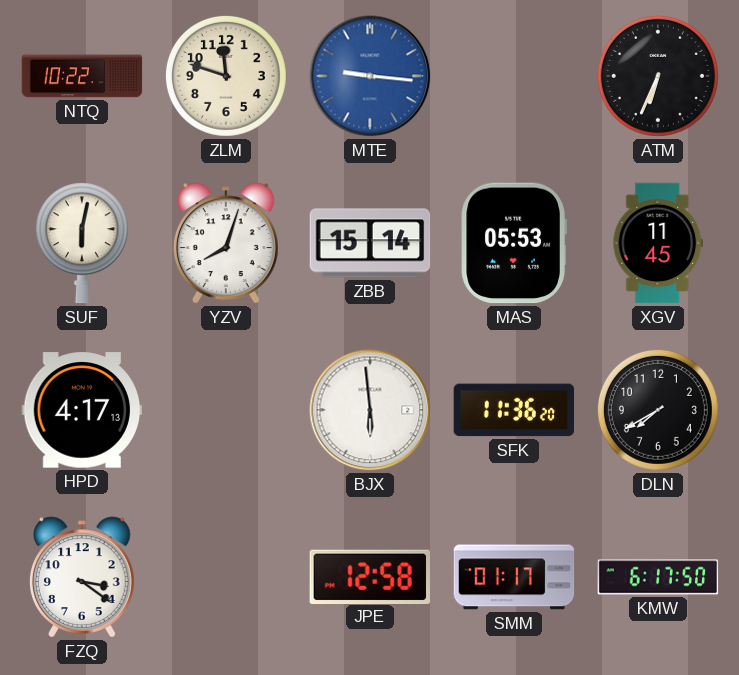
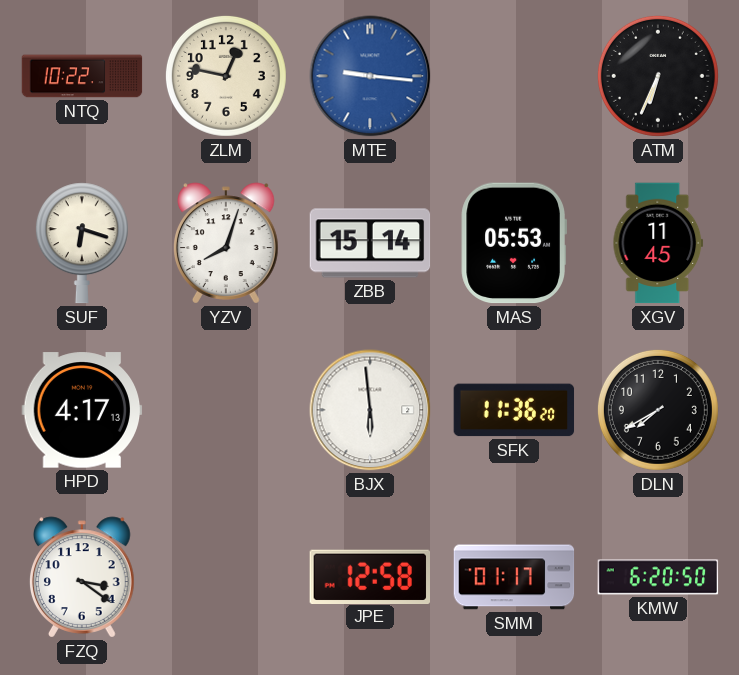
ZLM: 11:48 -> 12:47 (226, 76)
SUF: 6:02 -> 6:18 (82, 243)
KMW: 6:17 -> 6:20 (658, 577)
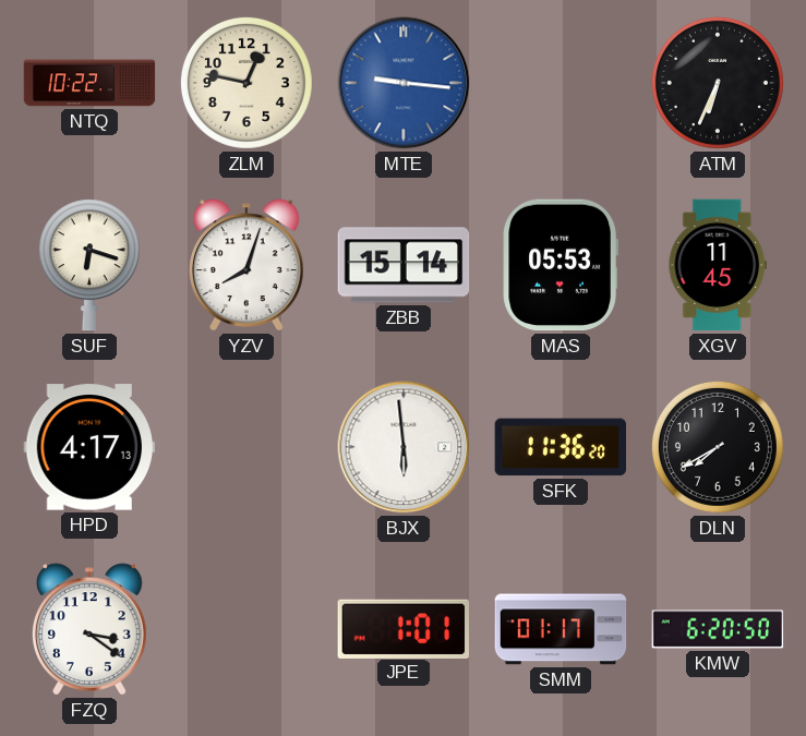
JPE: 12:58 -> 1:01 (402, 628)
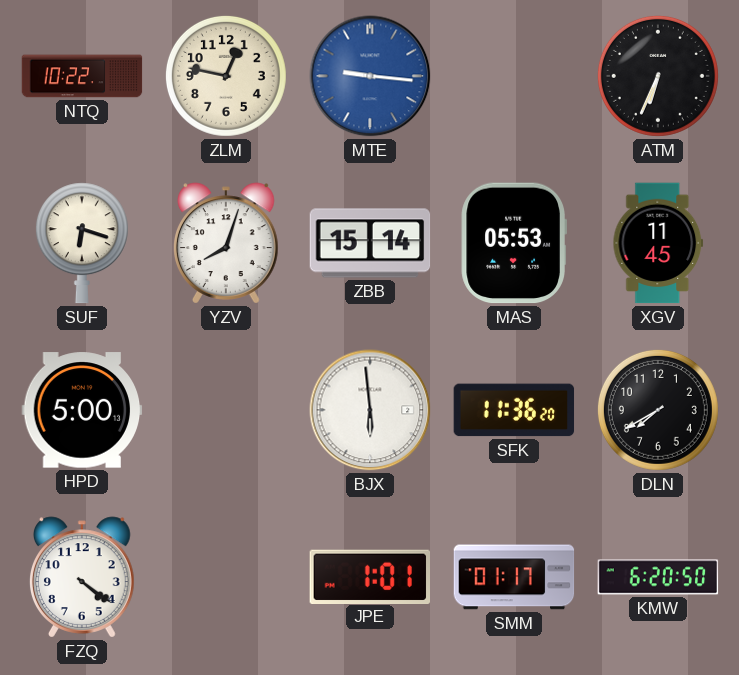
HPD: 4:17 -> 5:00 (82, 410)
FZQ: 3:21 -> 4:21 (82, 577)
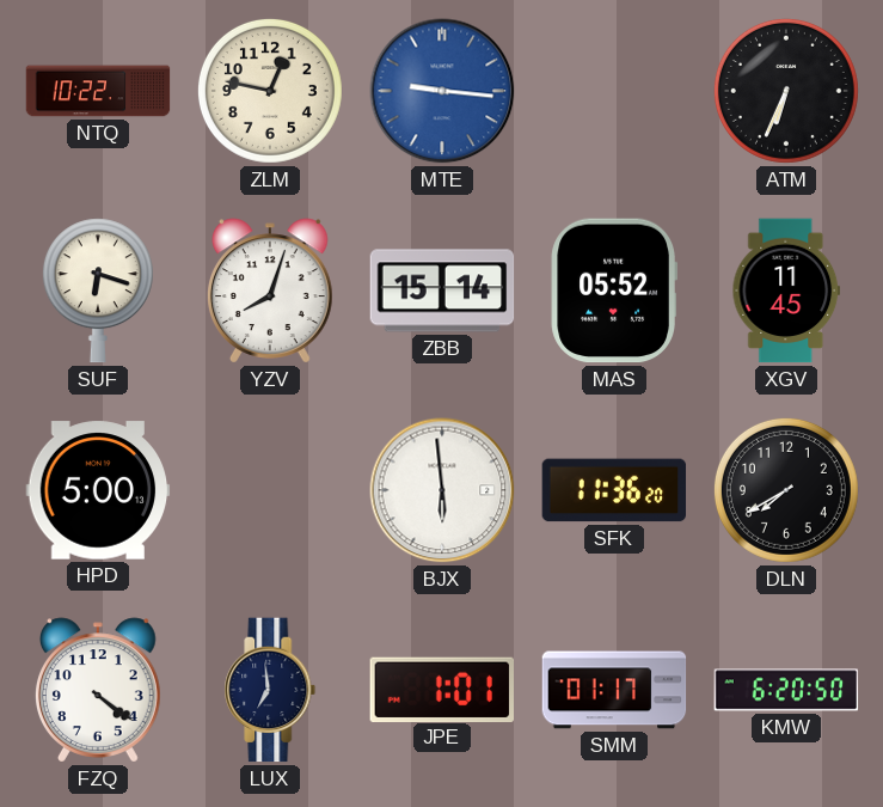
MAS: 05:53 -> 05:52 (614, 291)
LUX: none -> 6:59 (270, 690)
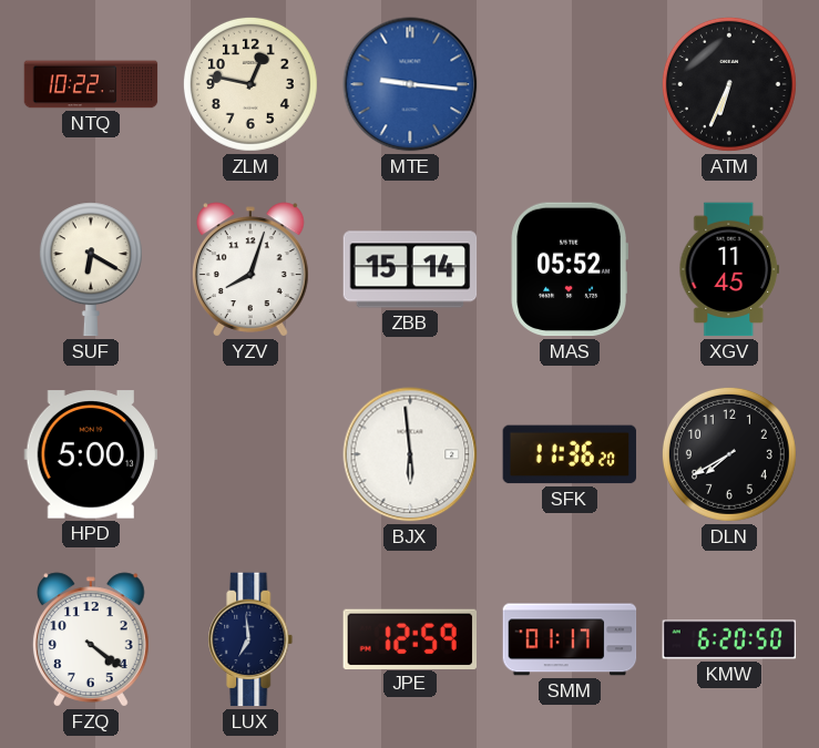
SUF: 6:18 -> 6:20 (91, 269)
JPE: 1:01 -> 12:59 (409, 638)
